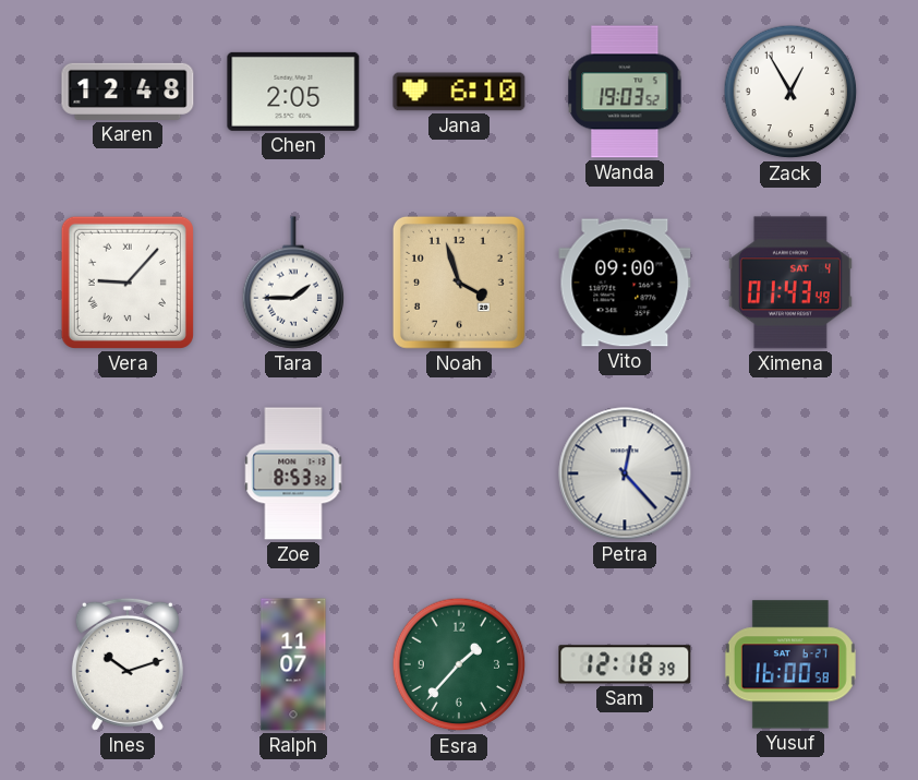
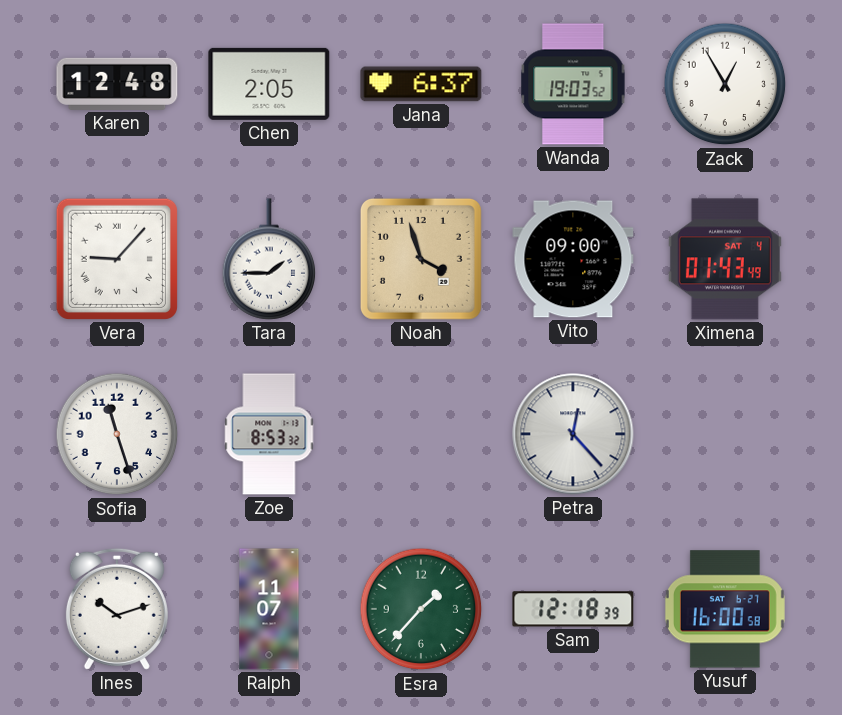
Jana: 6:10 -> 6:37 (421, 84)
Sofia: none -> 11:27 (117, 434)
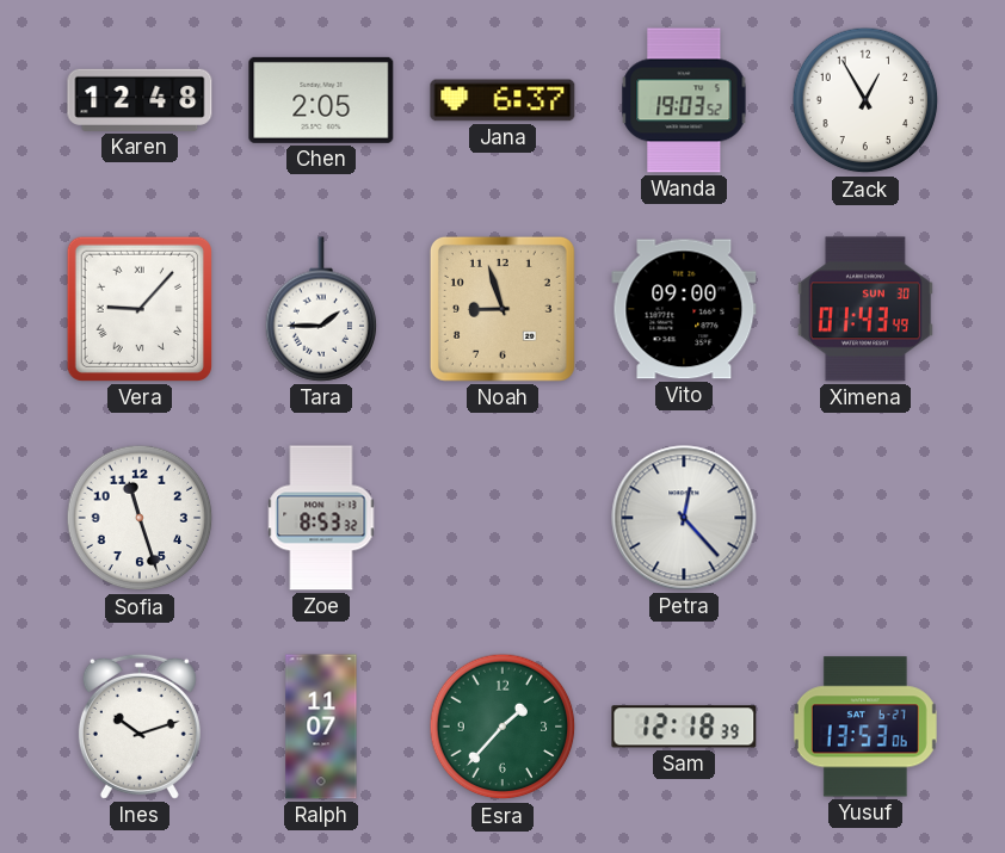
Noah: 3:57 -> 8:57 (503, 309)
Ximena date: SAT 4 -> SUN 30 (865, 309)
Yusuf: 16:00 -> 13:53 (865, 727)
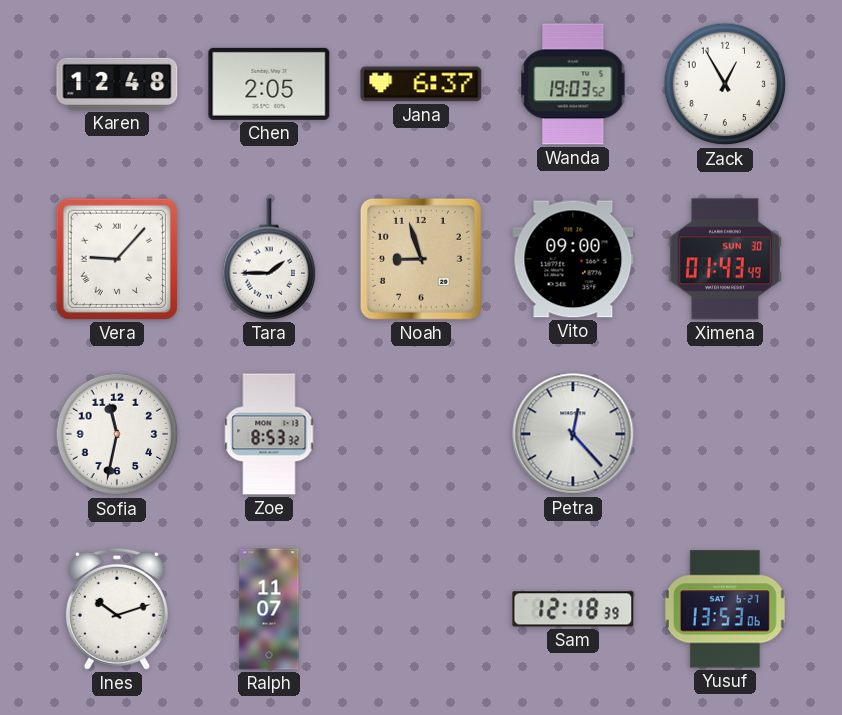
Sofia: 11:27 -> 11:32 (117, 434)
Esra: 1:37 -> none (503, 727)
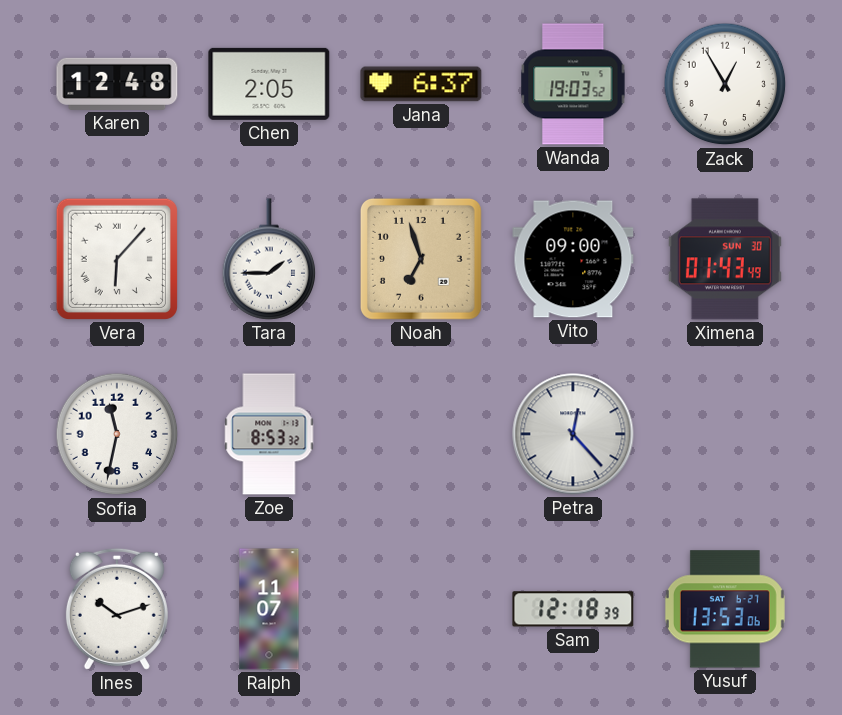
Vera: 9:07 -> 6:07 (117, 259)
Noah: 8:57 -> 6:57 (421, 259)
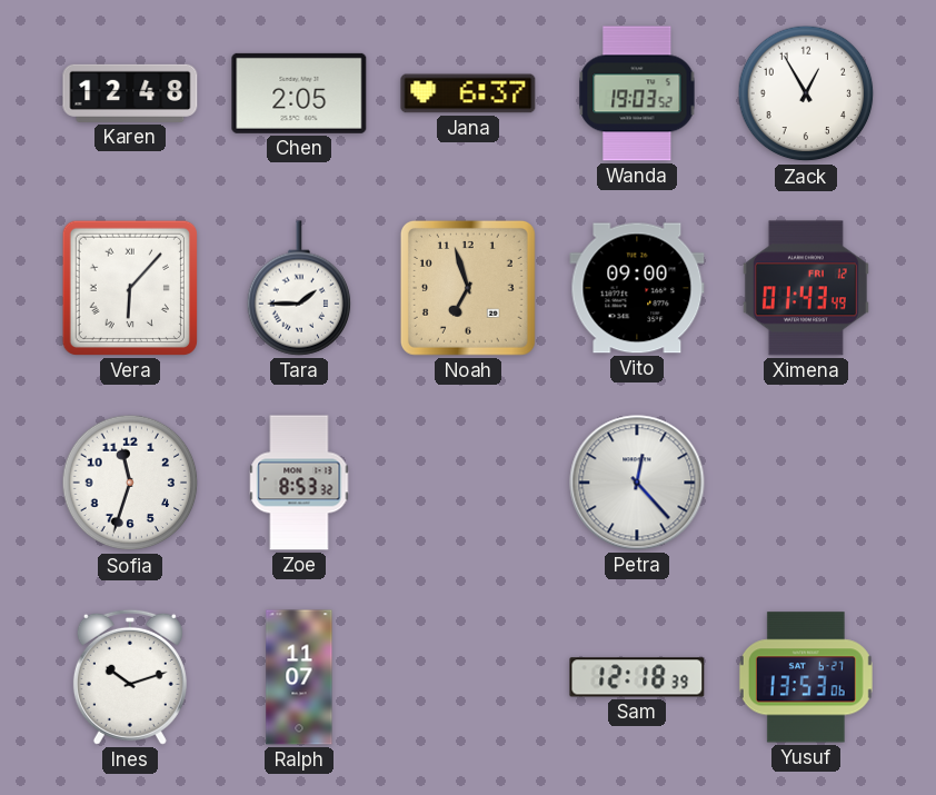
Ximena date: SUN 30 -> FRI 12 (806, 288)
Sofia: 11:32 -> 11:33 (130, 483)
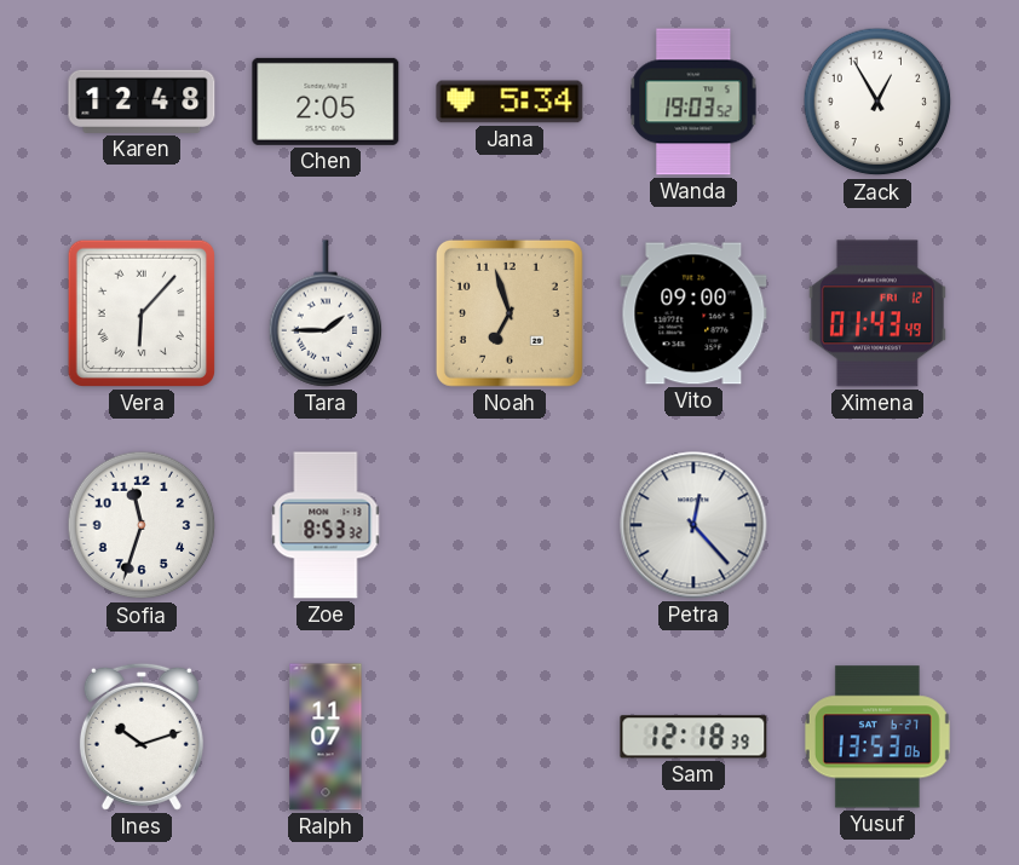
Jana: 6:37 -> 5:34 (509, 102)
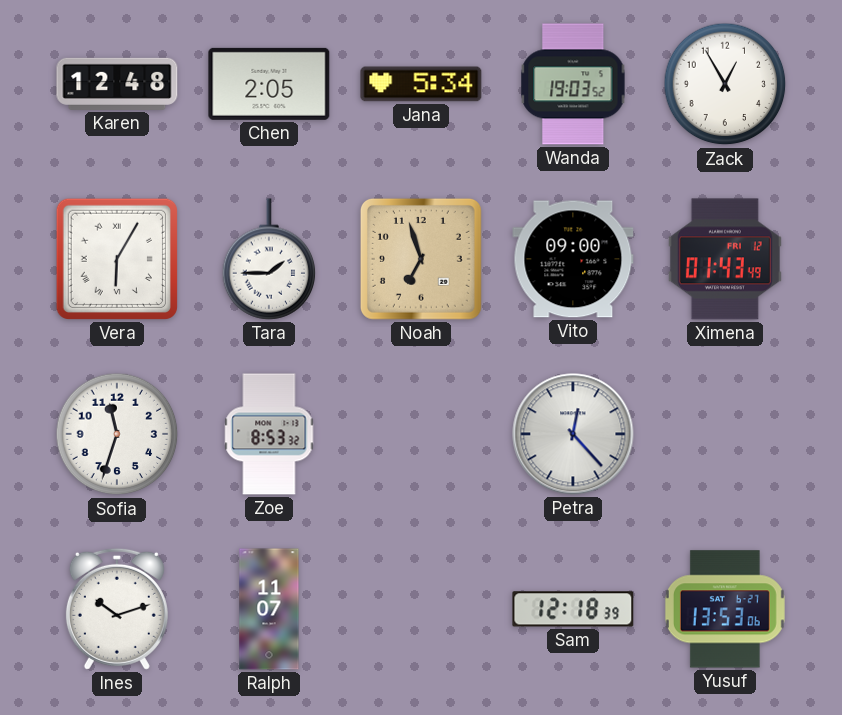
Vera: 6:07 -> 6:05 (117, 259)
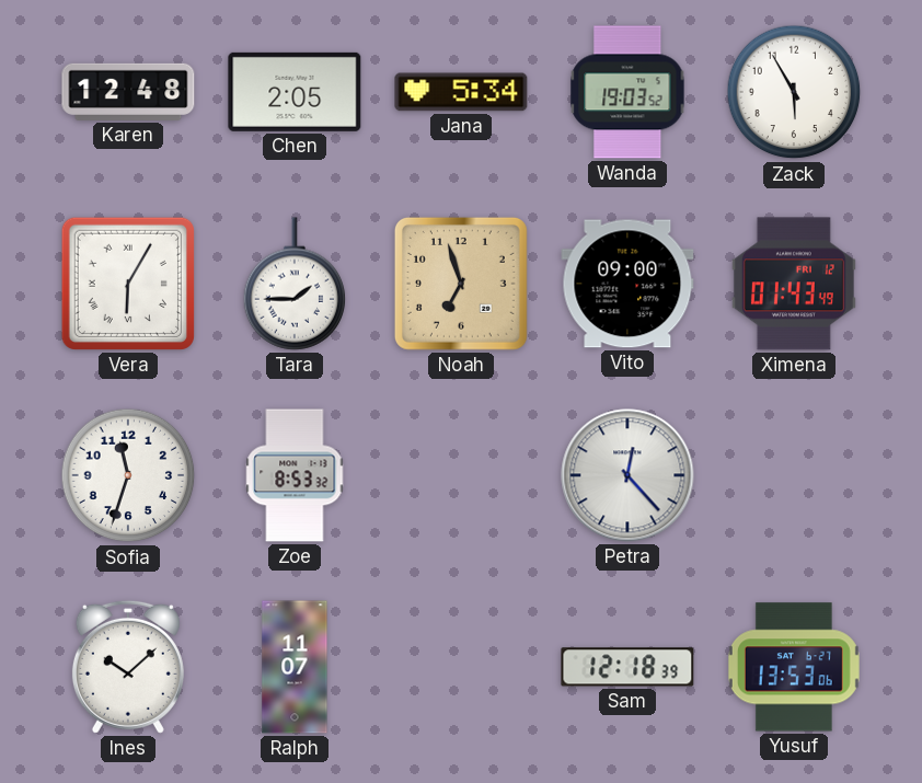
Zack: 12:55 -> 5:55 (794, 92)
Ines: 10:12 -> 10:08 (128, 667)
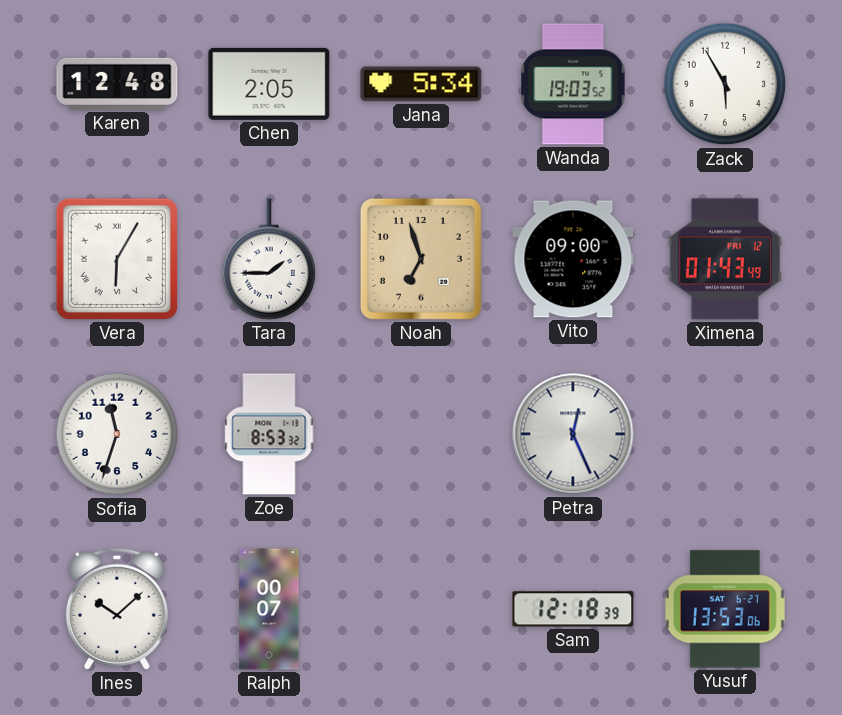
Petra: 12:23 -> 12:26 (573, 434)
Ralph: 11:07 -> 00:07 (269, 609)
